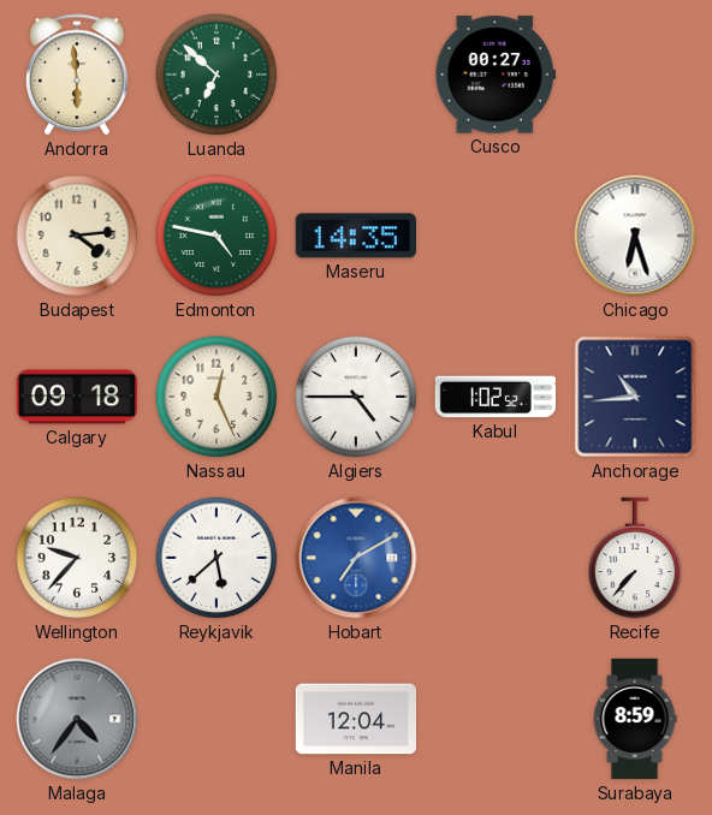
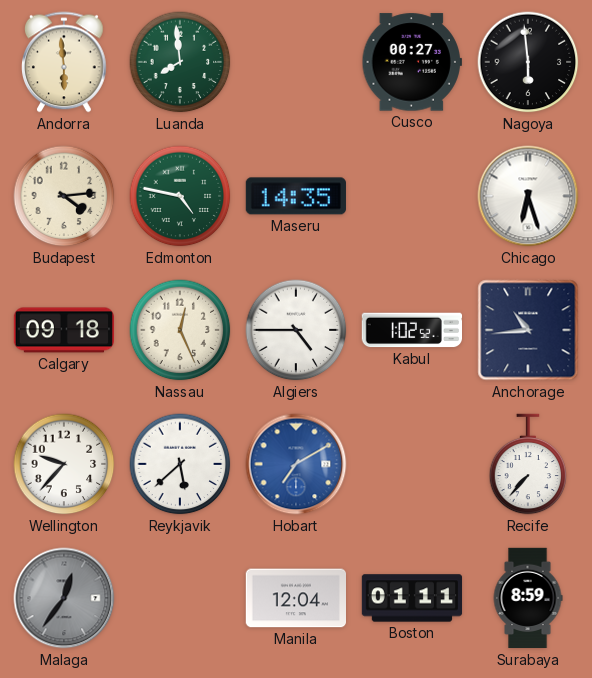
Luanda: 6:52 -> 7:59 (180, 62)
Nagoya: none -> 5:59 (528, 62)
Malaga: 4:36 -> 12:36 (64, 598)
Boston: none -> 01:11 (412, 598)
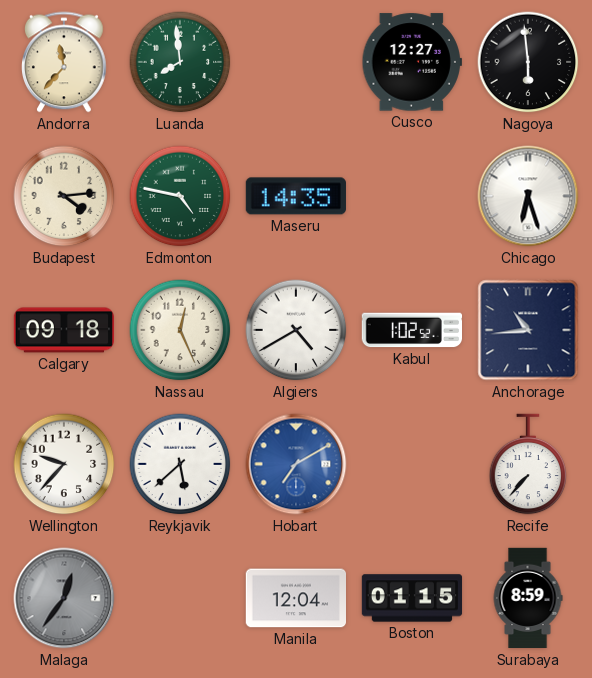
Andorra: 5:59 -> 11:37 (65, 62)
Cusco: 00:27 -> 12:27 (412, 62)
Algiers: 4:45 -> 4:40 (296, 330)
Boston: 01:11 -> 01:15 (412, 598)
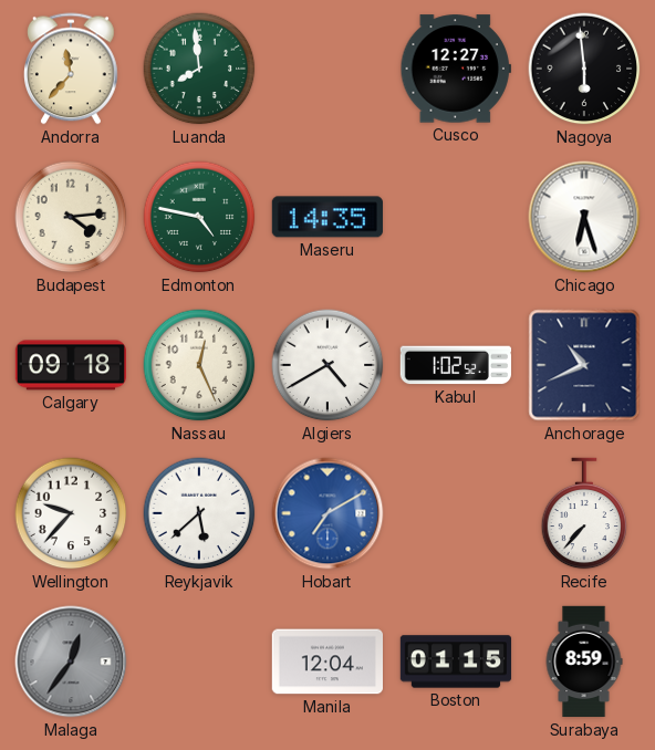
Anchorage: 10:44 -> 10:41 (584, 365)
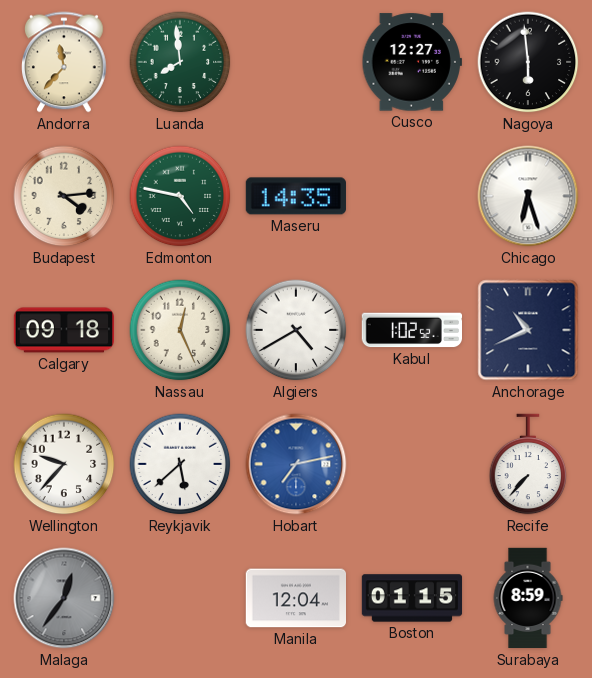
Hobart: 7:10 -> 7:13 (296, 464)
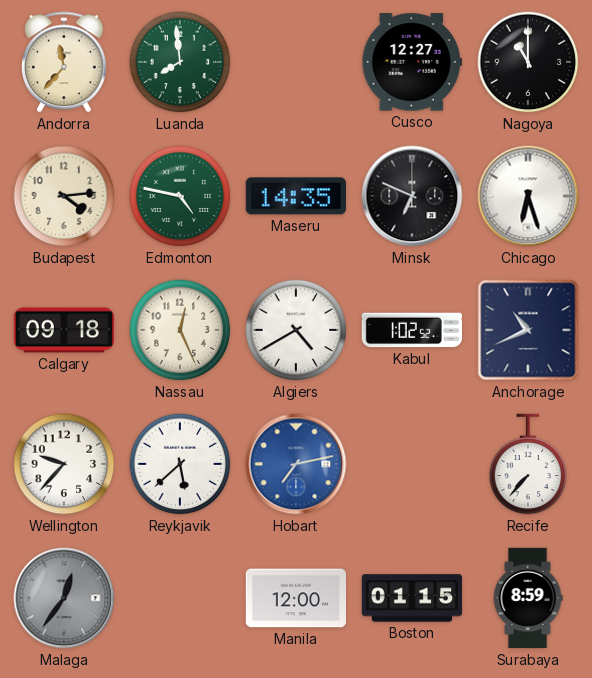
Nagoya: 5:59 -> 11:00 (528, 62)
Minsk: none -> 6:49 (412, 196)
Manila: 12:04 -> 12:00 (295, 598)
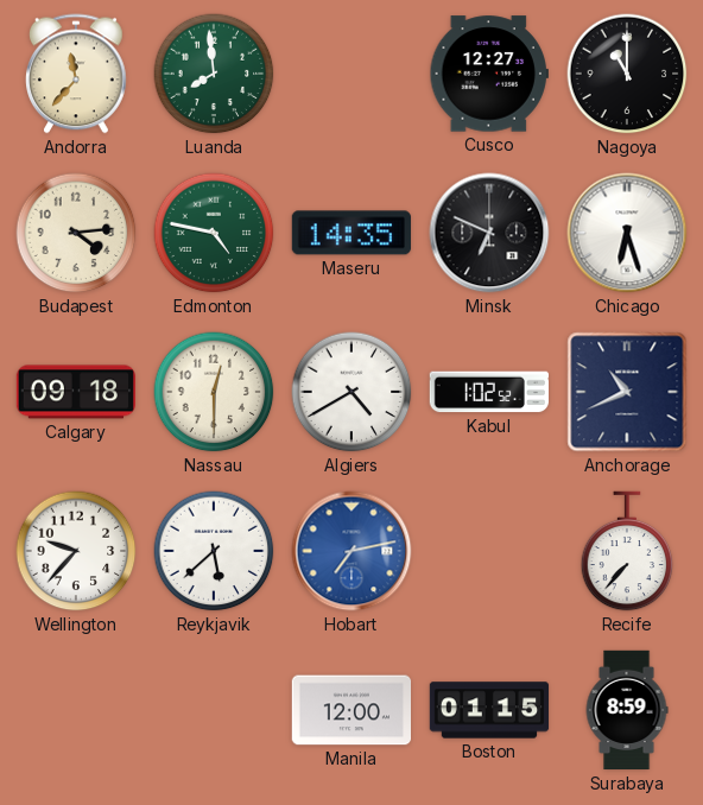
Nassau: 12:26 -> 12:30 (214, 392)
Malaga: 12:36 -> none (64, 598)
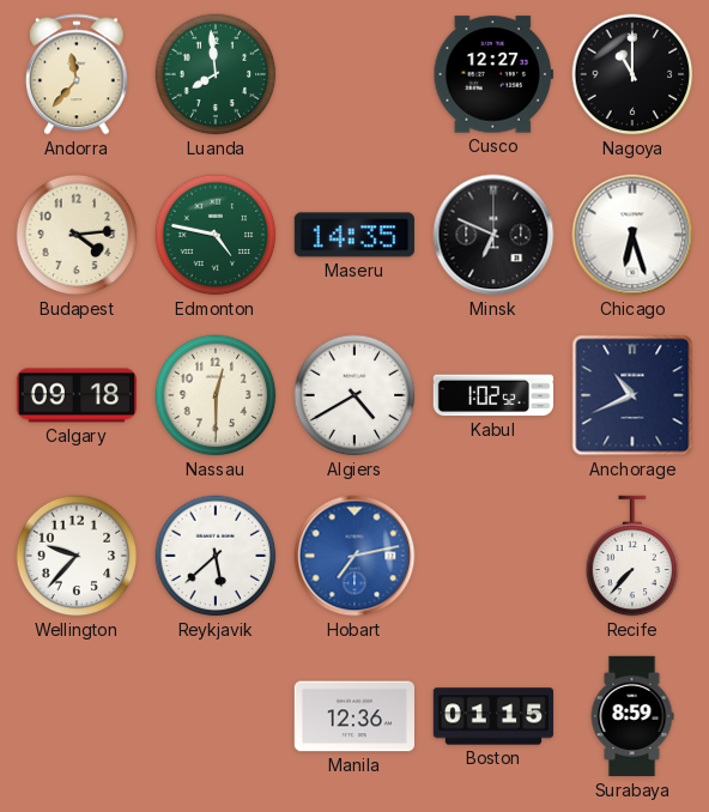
Manila: 12:00 -> 12:36 (353, 716)
